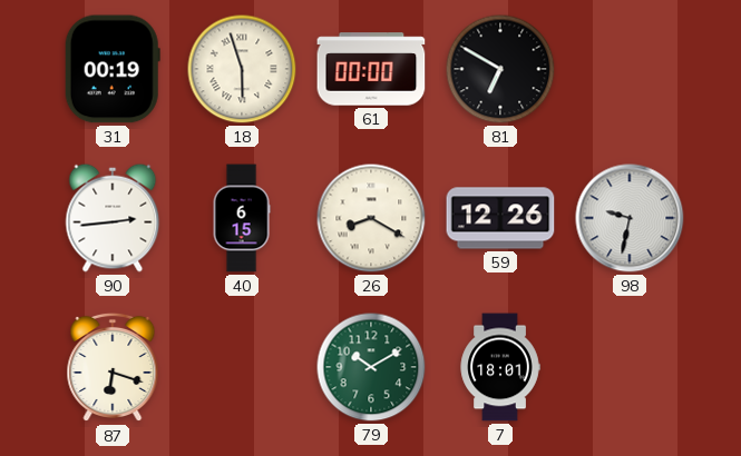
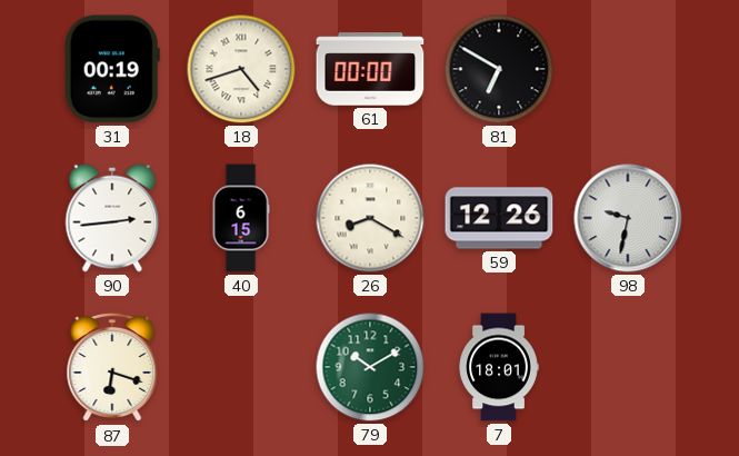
18: 5:57 -> 4:42 (241, 69)
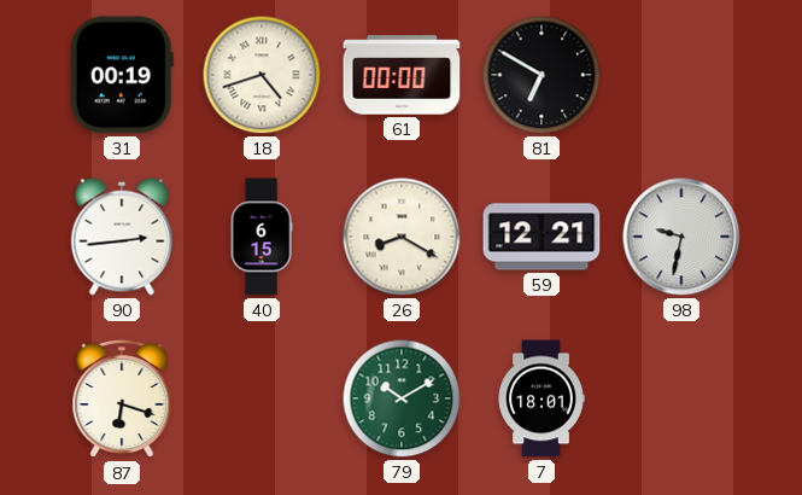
59: 12:26 -> 12:21 (542, 237)
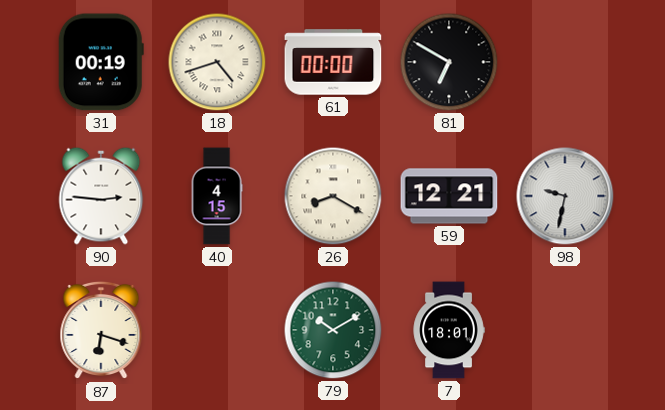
90: 2:44 -> 2:46 (101, 196)
40: 6:15 -> 4:15 (217, 196)
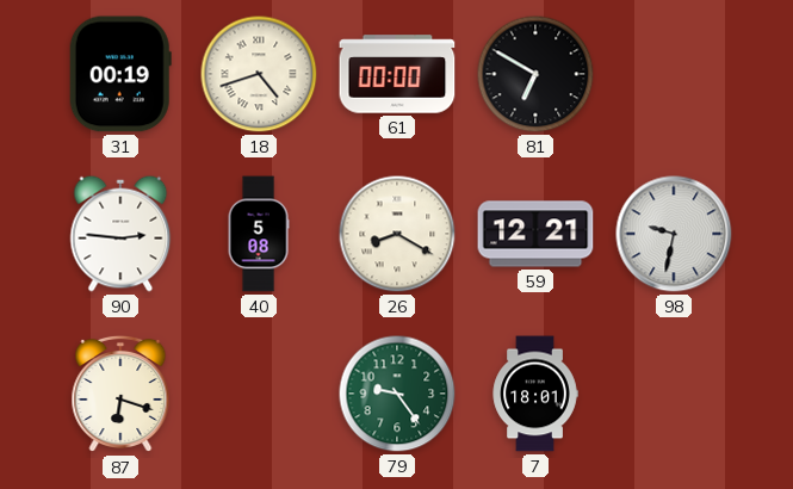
40: 4:15 -> 5:08 (259, 234)
79: 10:10 -> 9:24 (397, 394)
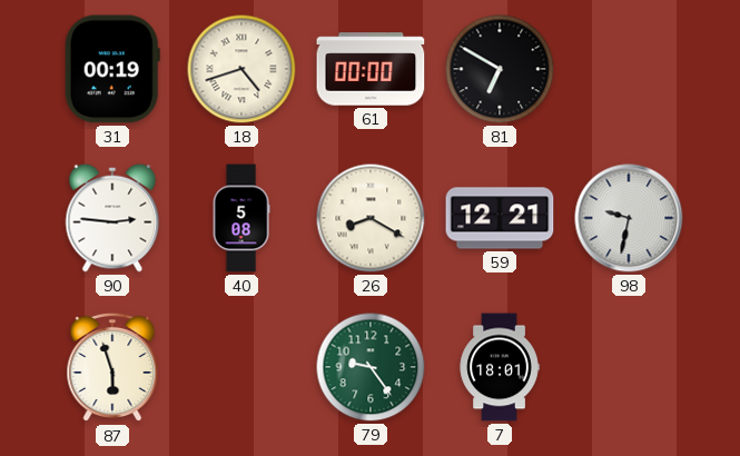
87: 6:18 -> 5:57 (112, 367)
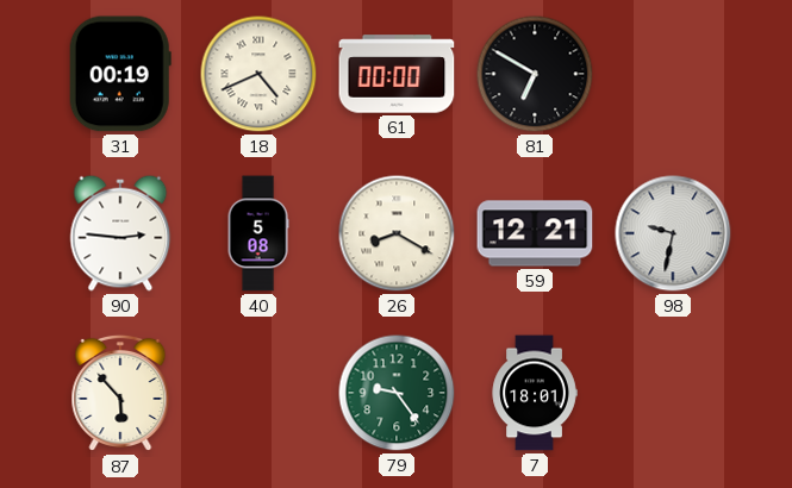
18: 4:42 -> 4:41 (258, 74)
87: 5:57 -> 5:53 (120, 393)
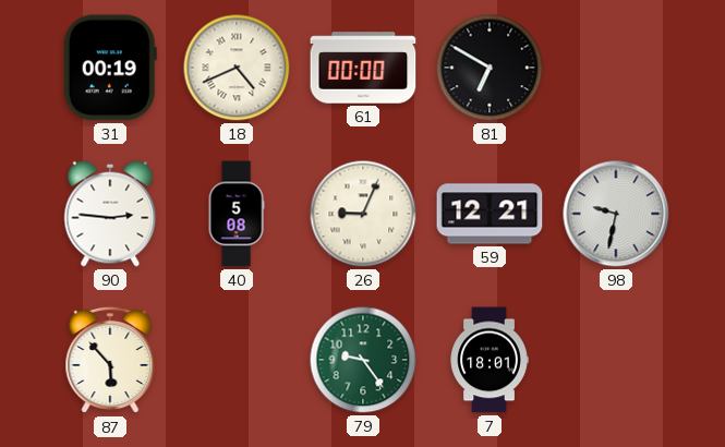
26: 8:20 -> 9:04 (363, 214)
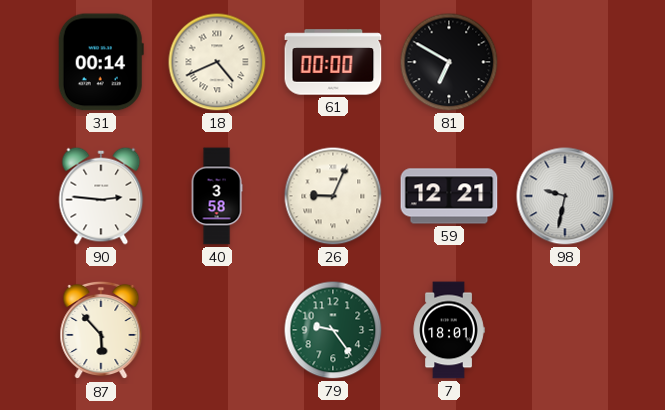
31: 00:19 -> 00:14 (101, 62)
40: 5:08 -> 3:58 (217, 196)
